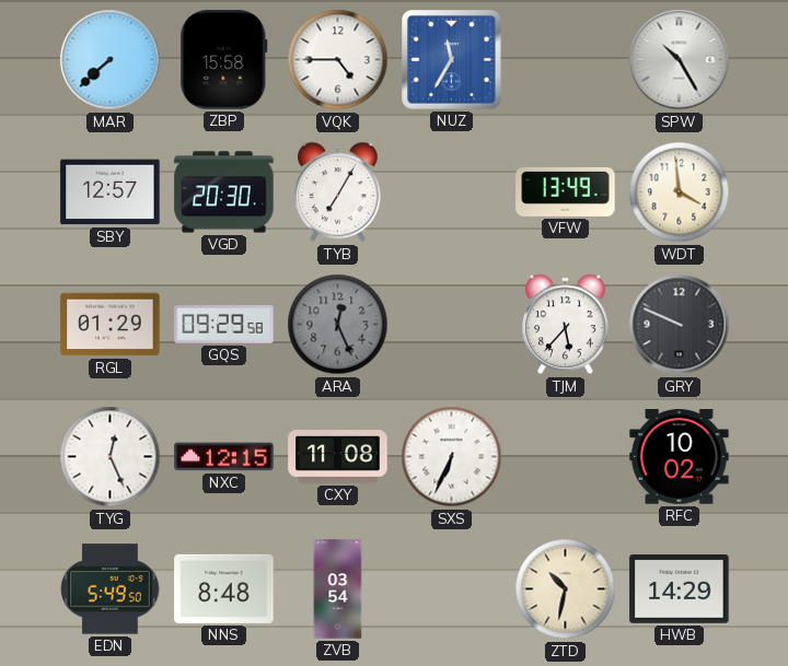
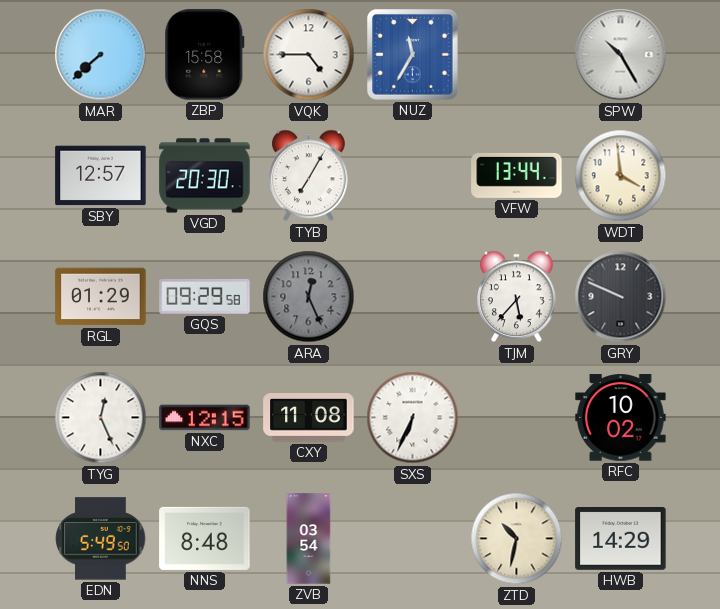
VFW: 13:49 -> 13:44 (517, 175)
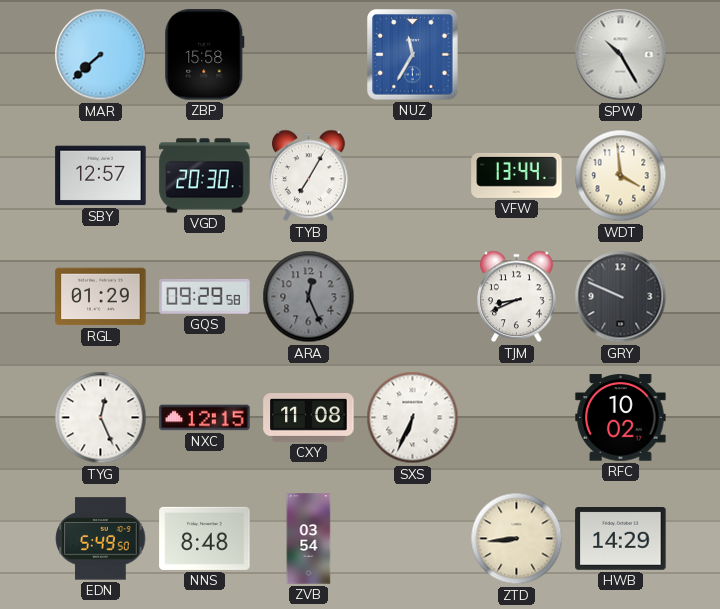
VQK: 4:45 -> none (309, 55)
TJM: 5:37 -> 8:41 (517, 297)
ZTD: 10:32 -> 8:44 (517, 539)
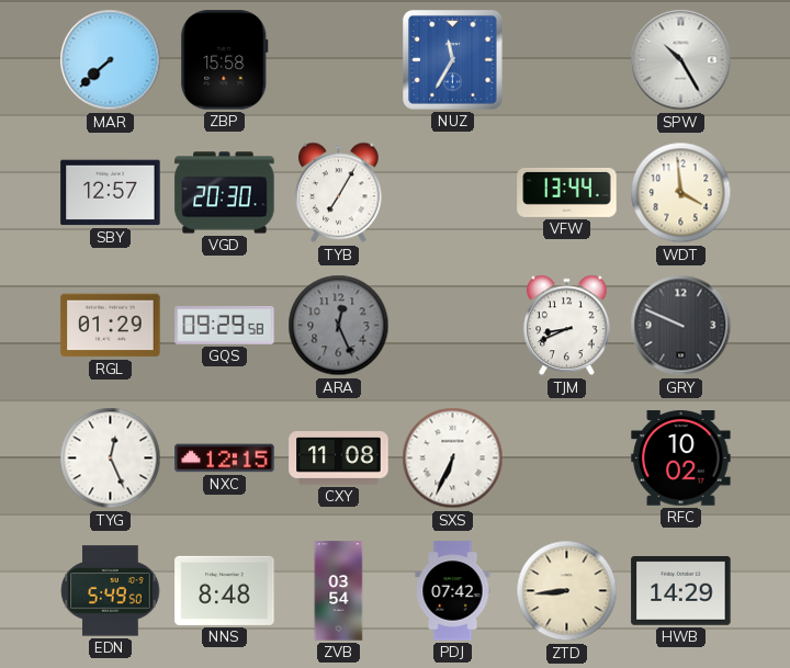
PDJ: none -> 07:42 (453, 591)
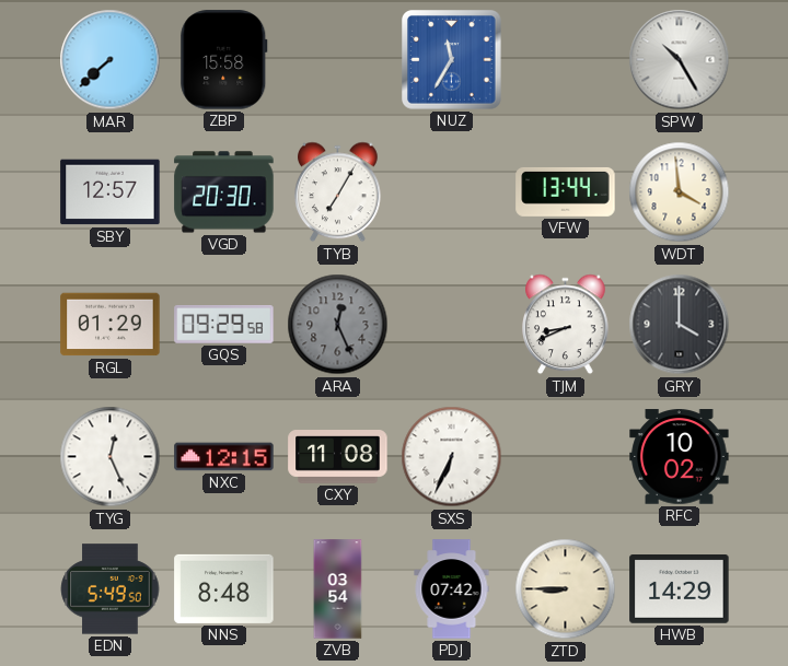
GRY: 9:49 -> 4:00 (680, 325)
ZTD: 8:44 -> 8:45 (566, 589)
